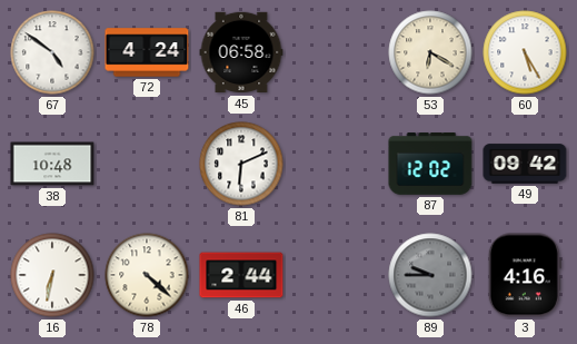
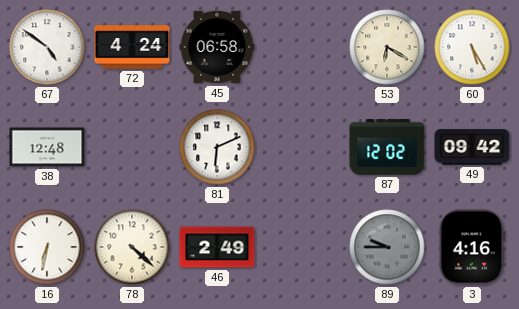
38: 10:48 -> 12:48 (47, 147)
46: 2:44 -> 2:49 (217, 247)
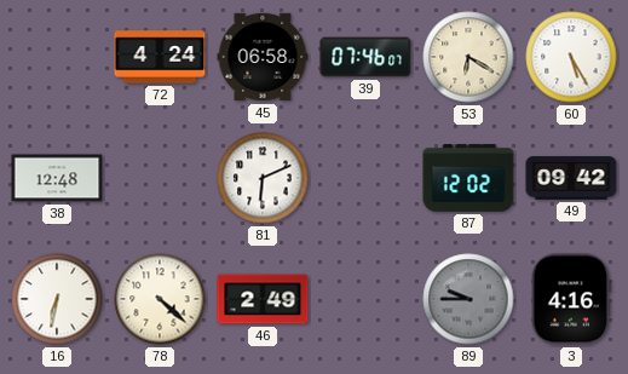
67: 4:51 -> none (47, 47)
39: none -> 07:46 (365, 57)
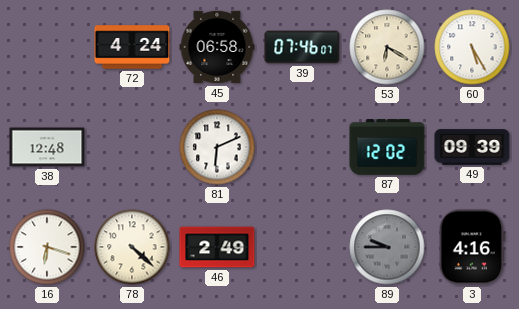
49: 09:42 -> 09:39 (472, 147)
16: 6:32 -> 6:18 (47, 247)
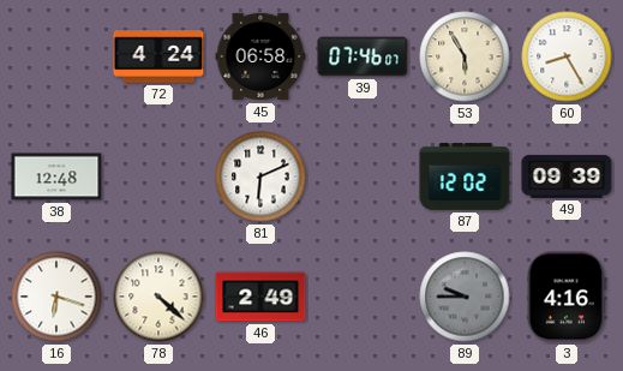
53: 6:20 -> 5:55 (465, 56)
60: 5:25 -> 8:25 (567, 56)
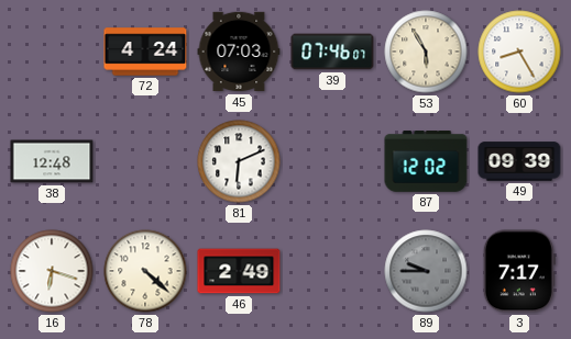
45: 06:58 -> 07:03 (239, 52)
3: 4:16 -> 7:17 (519, 271)
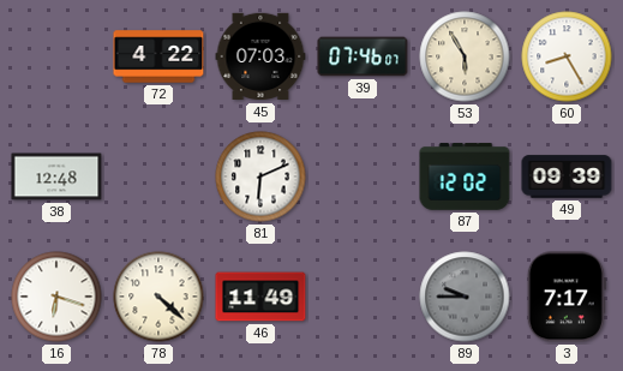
72: 4:24 -> 4:22 (158, 56)
46: 2:49 -> 11:49 (260, 297)
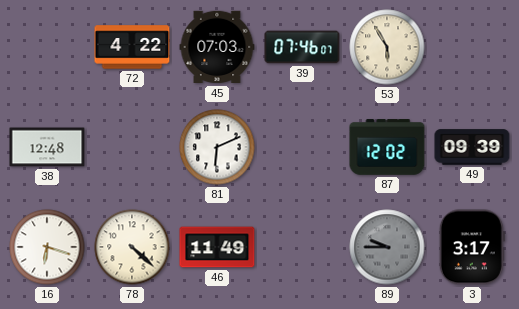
60: 8:25 -> none (567, 56)
3: 7:17 -> 3:17 (472, 247)
